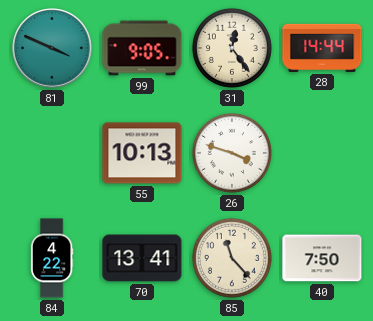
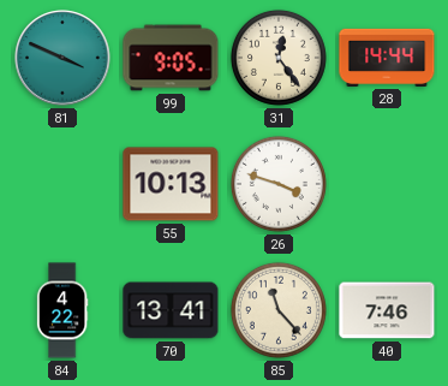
40: 7:50 -> 7:46 (387, 310)
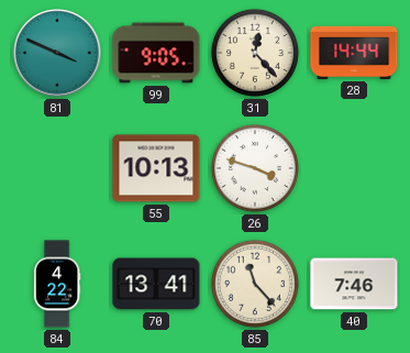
31: 12:24 -> 12:23 (255, 53)
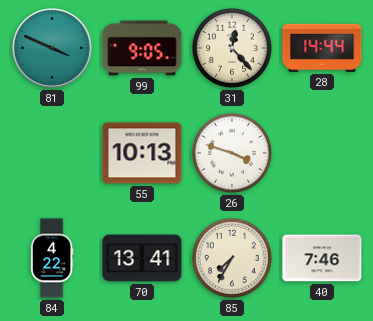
85: 11:23 -> 7:35 (232, 258)
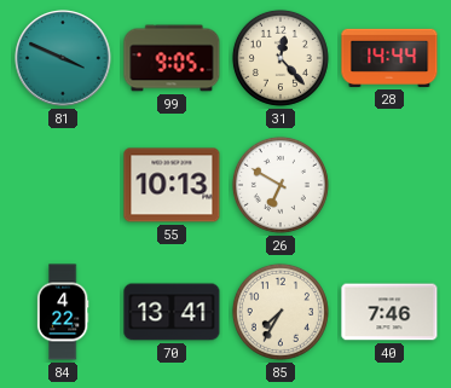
26: 3:48 -> 6:50 (281, 185)
